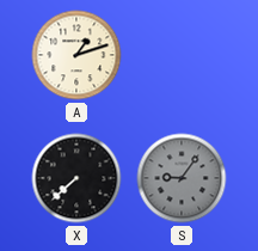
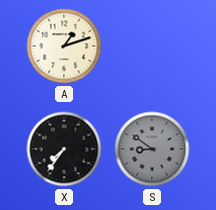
X: 7:38 -> 7:36 (64, 149)
S: 9:06 -> 8:51 (152, 149)
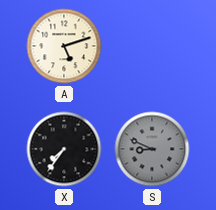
A: 1:12 -> 5:12 (64, 46)
S: 8:51 -> 8:49 (152, 149)
